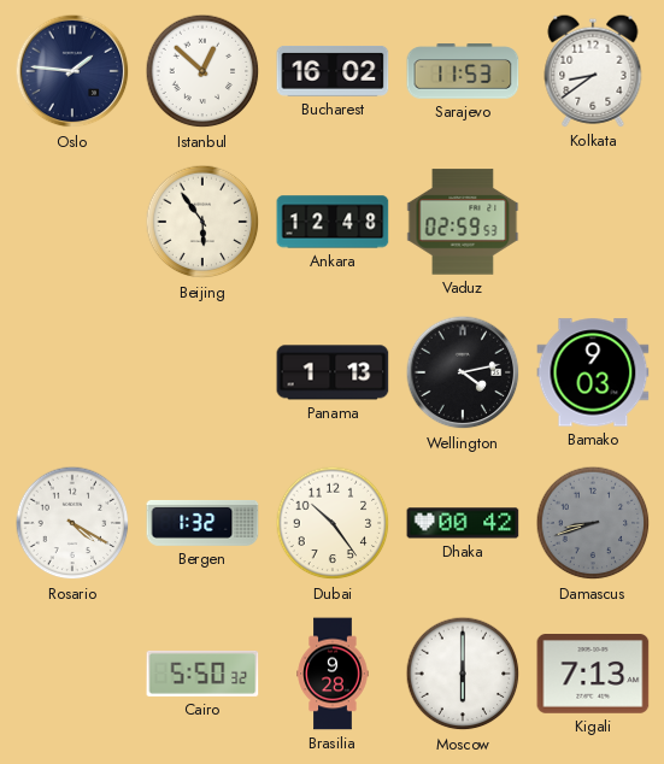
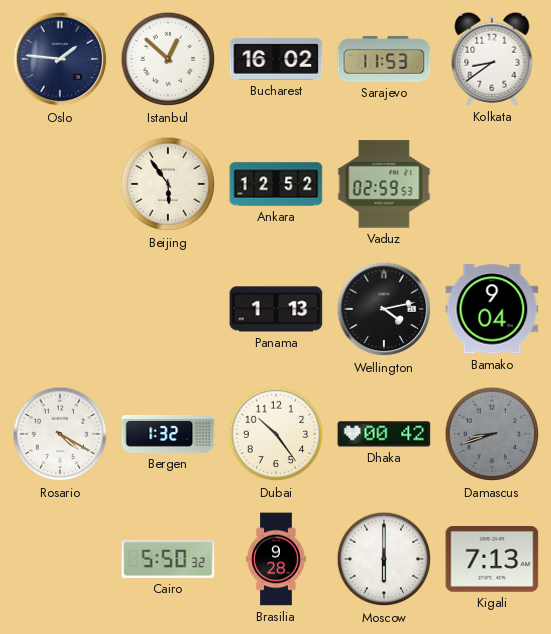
Ankara: 12:48 -> 12:52 (276, 184)
Bamako: 9:03 -> 9:04 (492, 309)
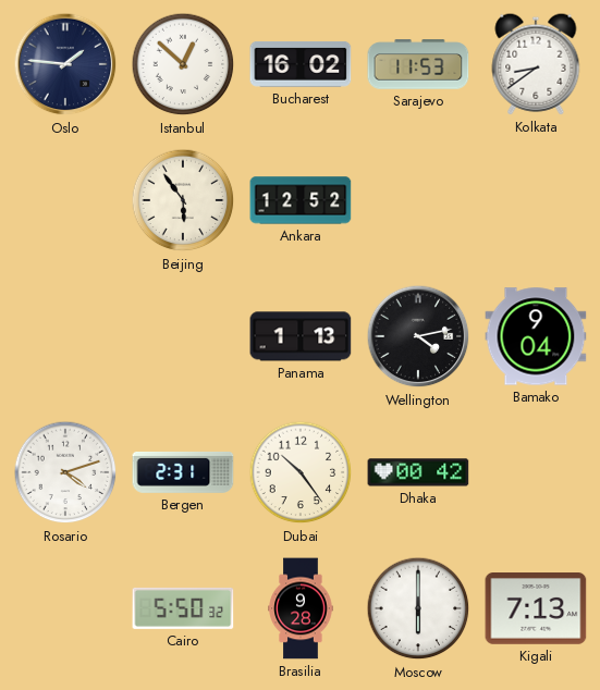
Vaduz: 02:59 -> none (384, 184)
Rosario: 4:20 -> 4:12 (65, 472)
Bergen: 1:32 -> 2:31 (183, 472)
Damascus: 8:42 -> none (492, 434)
